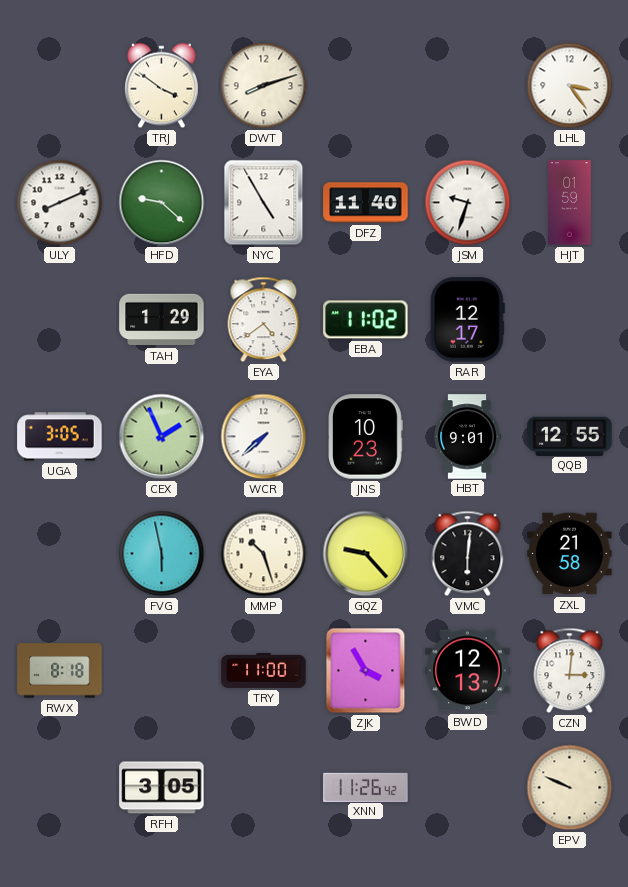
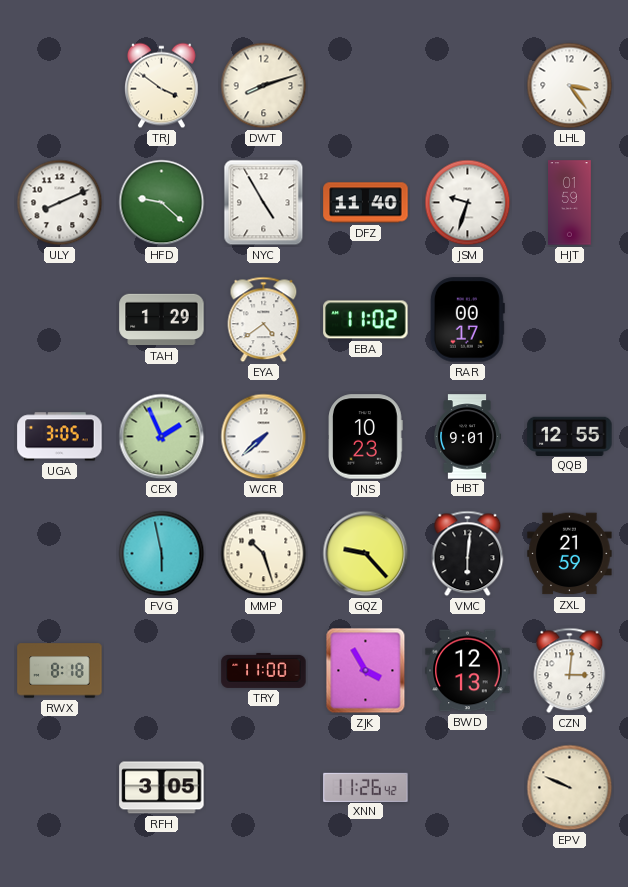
RAR: 12:17 -> 00:17 (467, 320)
ZXL: 21:58 -> 21:59 (570, 554)
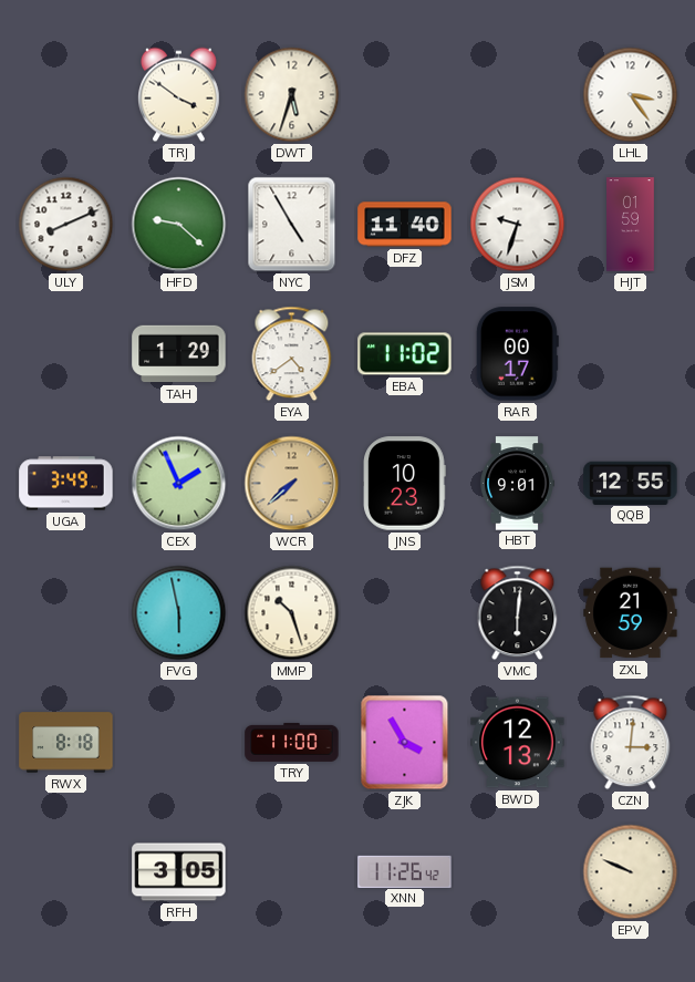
DWT: 8:12 -> 5:33 (292, 95)
UGA: 3:05 -> 3:49 (66, 484)
WCR dial: white -> champagne (292, 484)
GQZ: 9:23 -> none (366, 554)
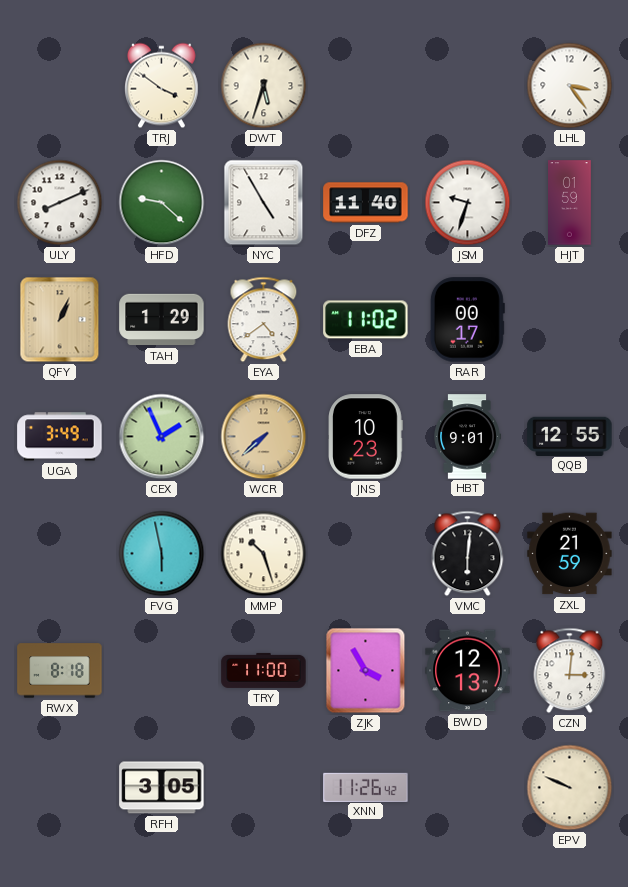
QFY: none -> 1:04 (60, 320)
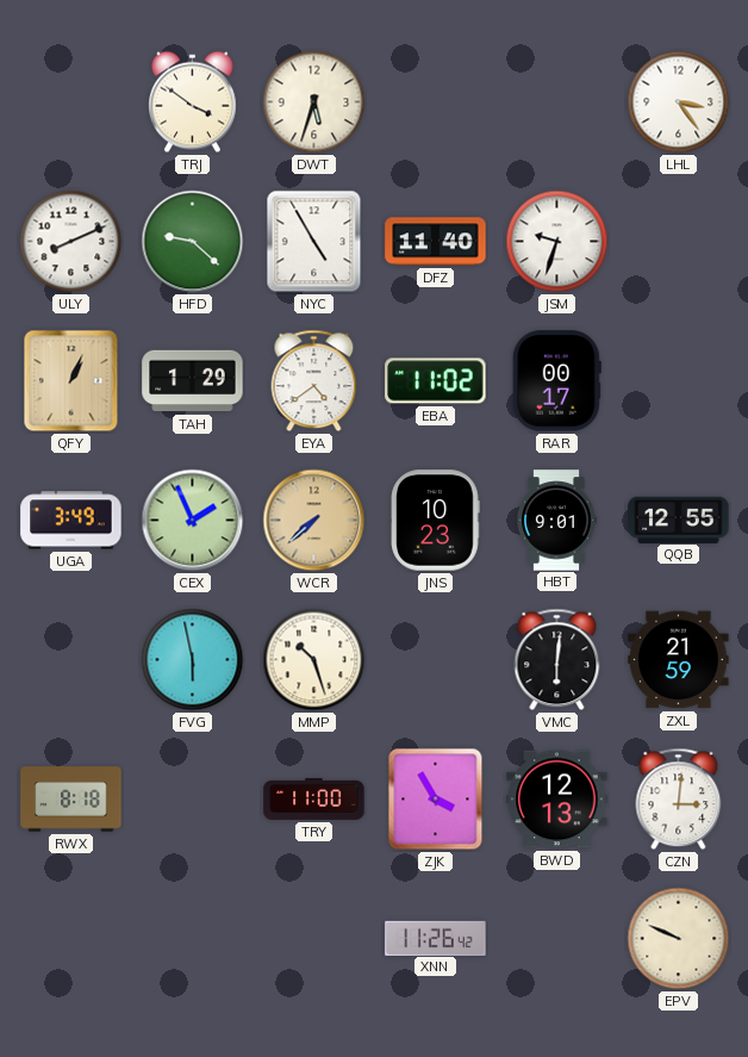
HJT: 01:59 -> none (570, 203)
RFH: 3:05 -> none (162, 788)
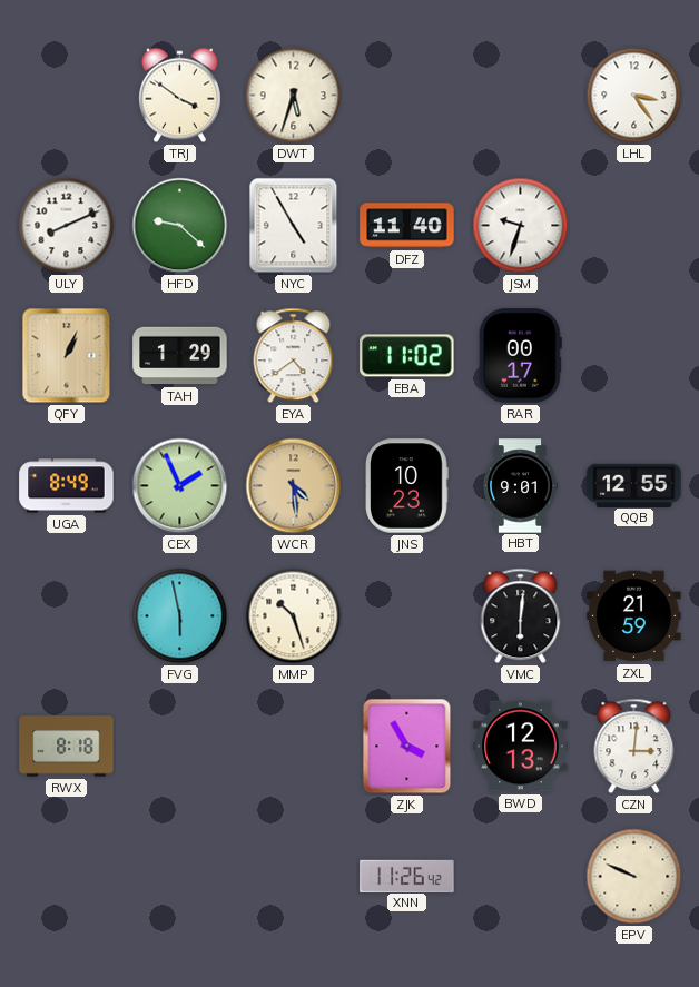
UGA: 3:49 -> 8:49 (67, 486)
WCR: 7:38 -> 4:29 (294, 486)
TRY: 11:00 -> none (314, 798)
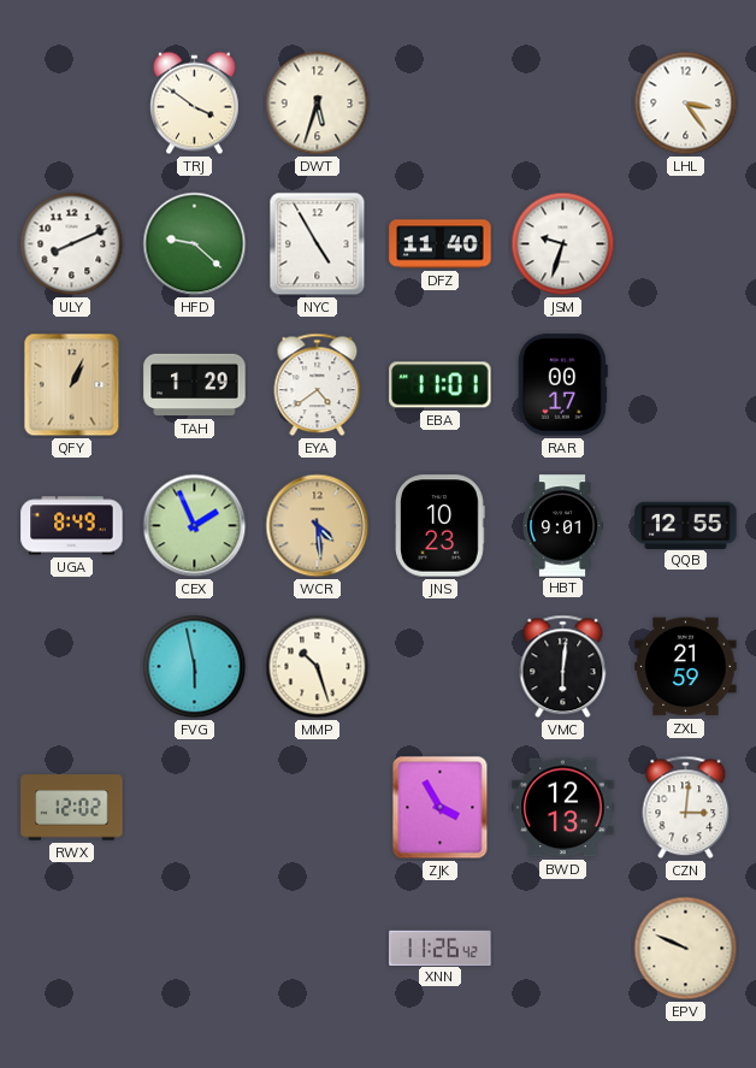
EBA: 11:02 -> 11:01 (441, 385)
RWX: 8:18 -> 12:02 (72, 808)
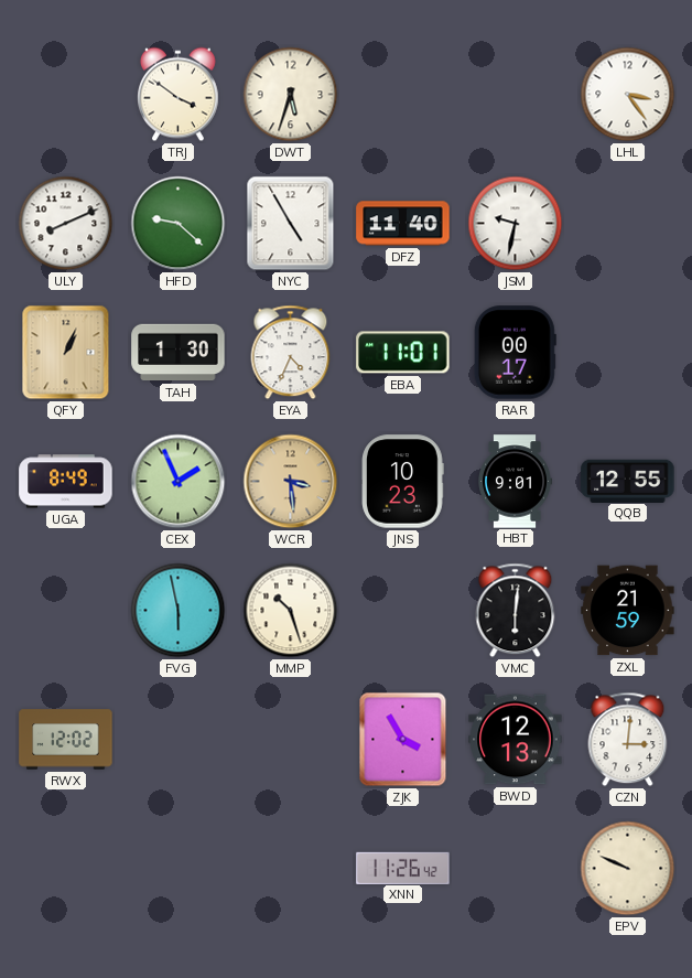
JSM: 9:33 -> 9:32 (516, 224)
TAH: 1:29 -> 1:30 (179, 353)
EYA: 4:39 -> 4:34 (291, 353)
WCR: 4:29 -> 3:29 (291, 482)
